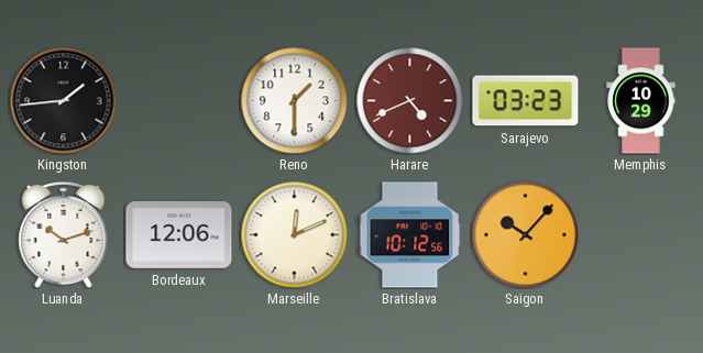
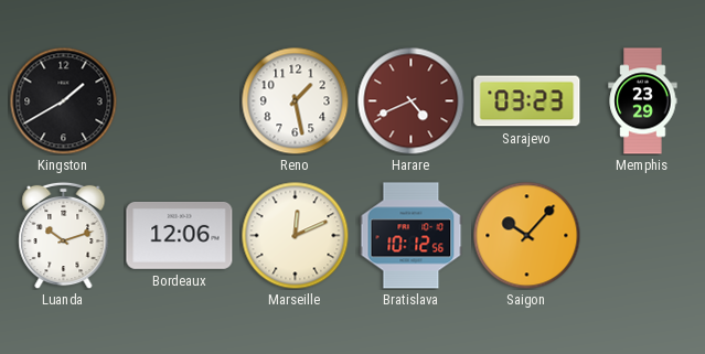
Kingston: 1:44 -> 1:40 (63, 100)
Reno: 1:30 -> 1:28 (295, 100)
Memphis: 10:29 -> 23:29 (643, 101)
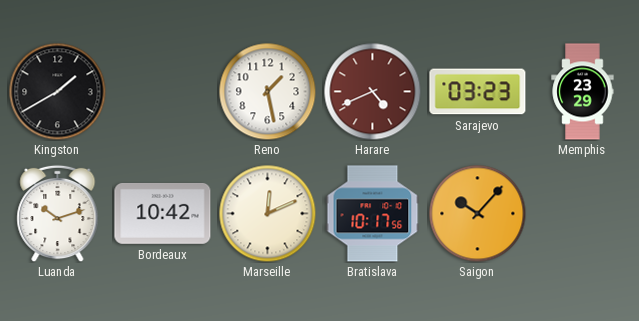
Bordeaux: 12:06 -> 10:42 (163, 213)
Bratislava: 10:12 -> 10:17 (373, 214)
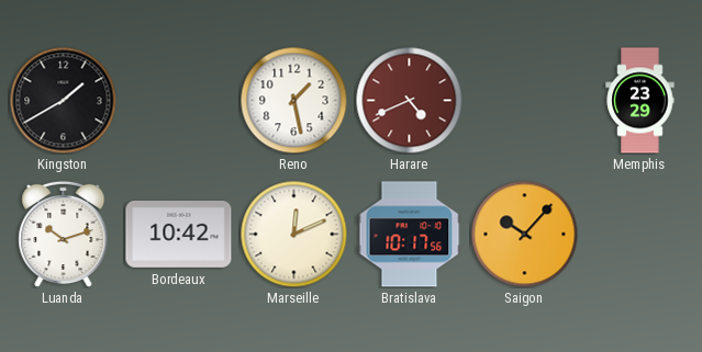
Sarajevo: 03:23 -> none (478, 92)
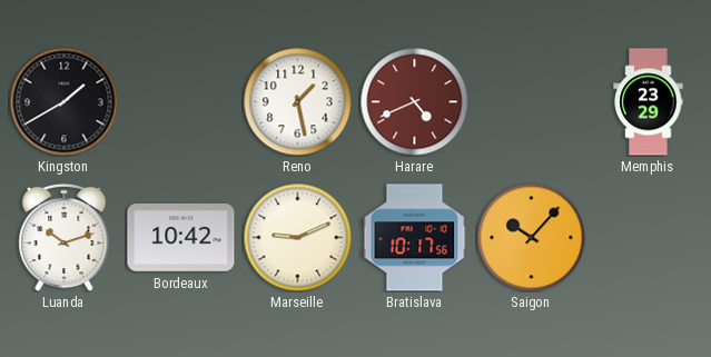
Marseille: 12:11 -> 9:11 (297, 237)
